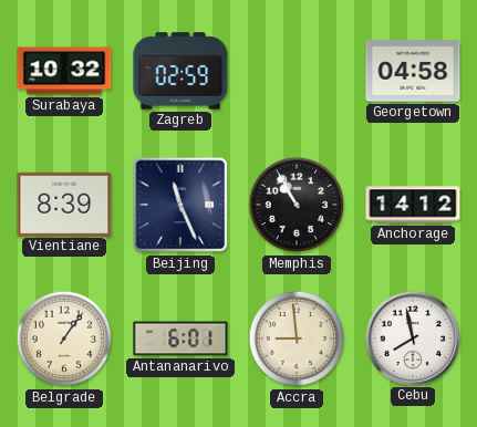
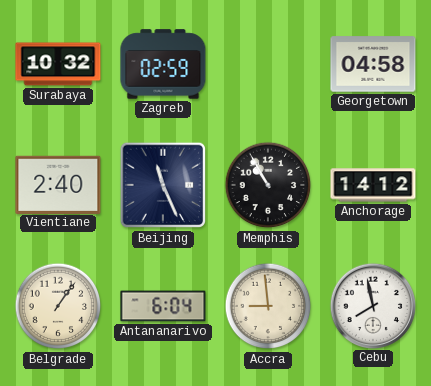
Vientiane: 8:39 -> 2:40 (58, 184)
Antananarivo: 6:01 -> 6:04 (163, 306)
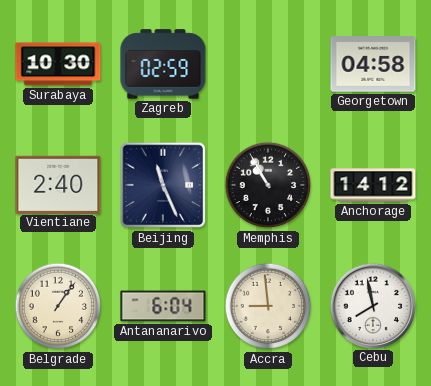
Surabaya: 10:32 -> 10:30 (58, 64)
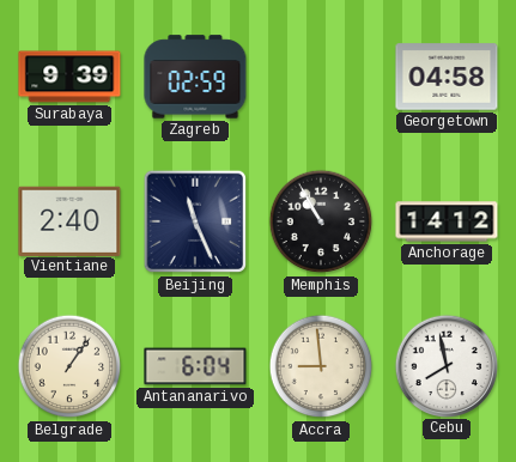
Surabaya: 10:30 -> 9:39 (69, 77)
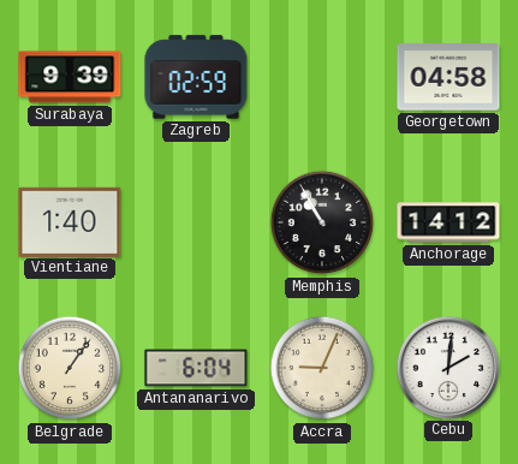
Vientiane: 2:40 -> 1:40 (70, 221)
Beijing: 11:26 -> none (195, 221)
Accra: 8:59 -> 9:04 (322, 368)
Cebu: 7:58 -> 2:01 (447, 367)
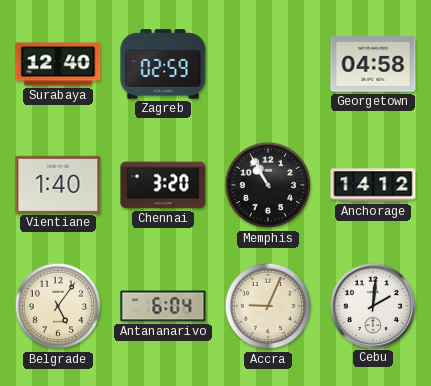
Surabaya: 9:39 -> 12:40 (58, 64)
Chennai: none -> 3:20 (163, 185)
Belgrade: 1:06 -> 5:06 (58, 306)
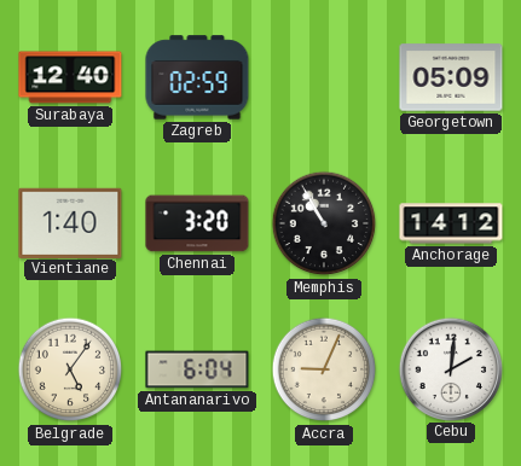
Georgetown: 04:58 -> 05:09 (451, 77)
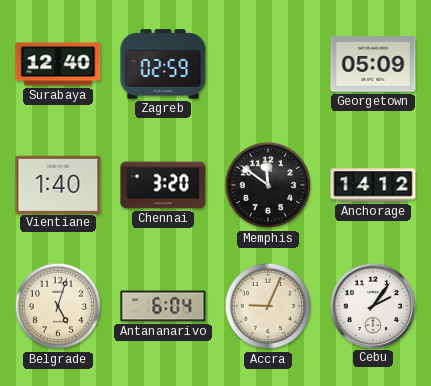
Memphis: 10:55 -> 11:51 (268, 185)
Belgrade: 5:06 -> 5:03 (58, 306)
Cebu: 2:01 -> 2:06 (372, 305)
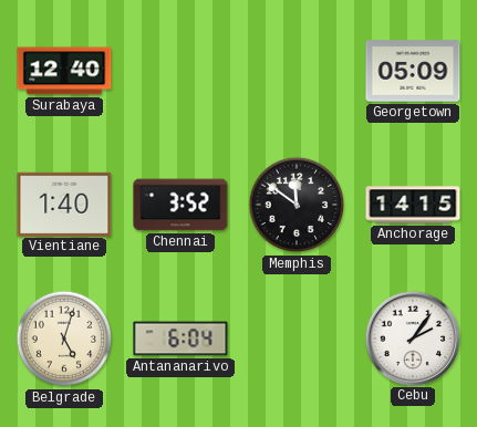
Zagreb: 02:59 -> none (163, 64)
Chennai: 3:20 -> 3:52 (180, 205)
Anchorage: 14:12 -> 14:15 (413, 205)
Accra: 9:04 -> none (268, 306)
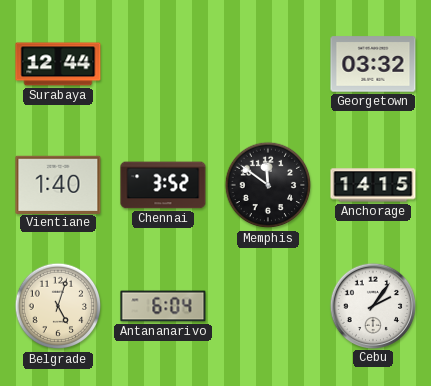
Surabaya: 12:40 -> 12:44 (58, 64)
Georgetown: 05:09 -> 03:32 (373, 64)
